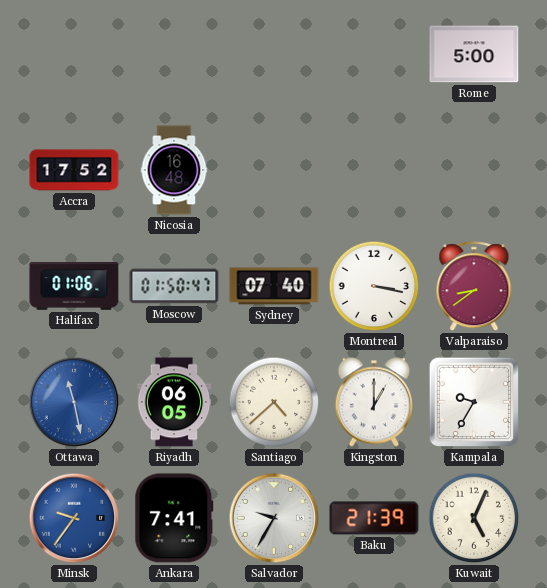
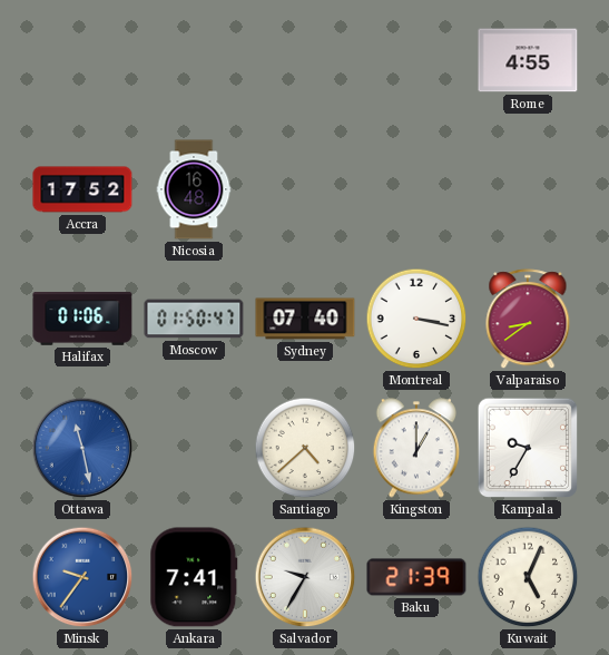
Rome: 5:00 -> 4:55 (528, 60)
Riyadh: 06:05 -> none (174, 402)
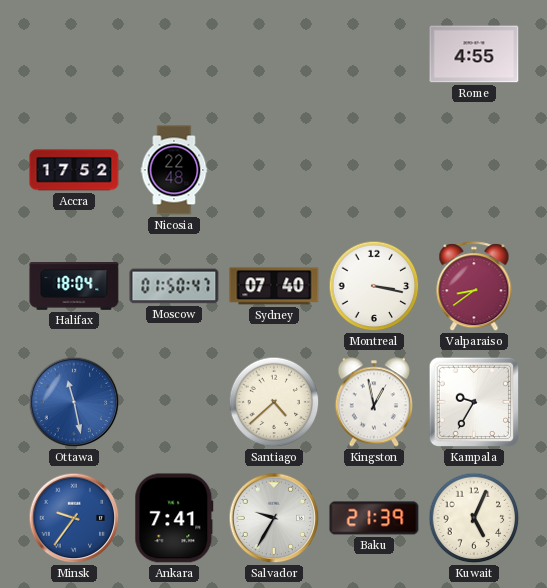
Nicosia: 16:48 -> 22:48 (174, 170)
Halifax: 01:06 -> 18:04 (74, 287)
Kingston: 1:00 -> 12:58 (373, 402)
